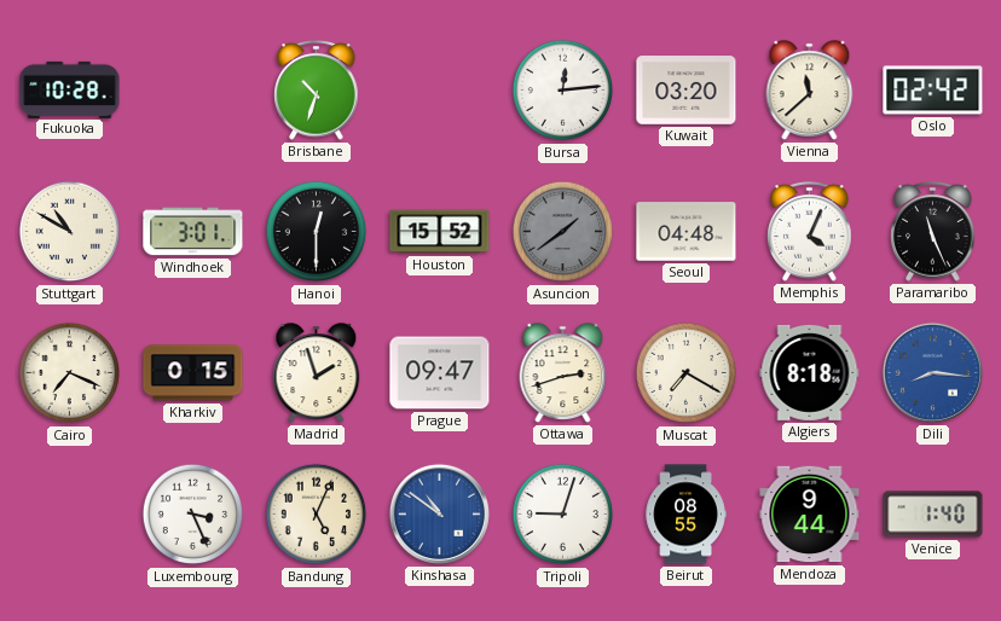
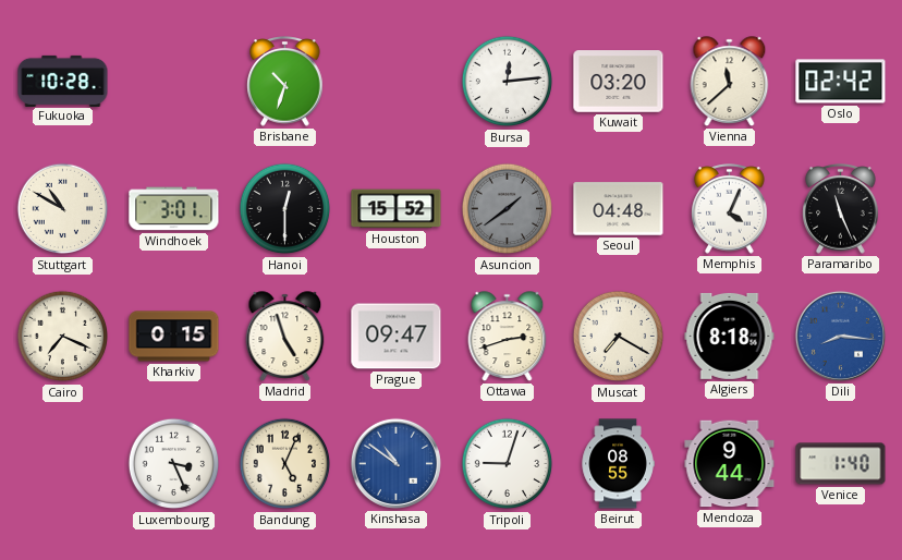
Madrid: 1:57 -> 4:57 (285, 337)
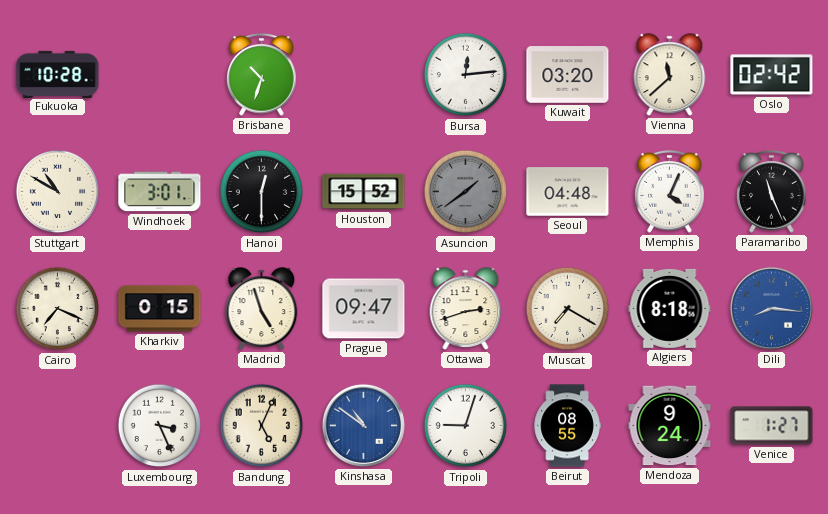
Mendoza: 9:44 -> 9:24 (670, 426)
Venice: 1:40 -> 1:27 (772, 426)
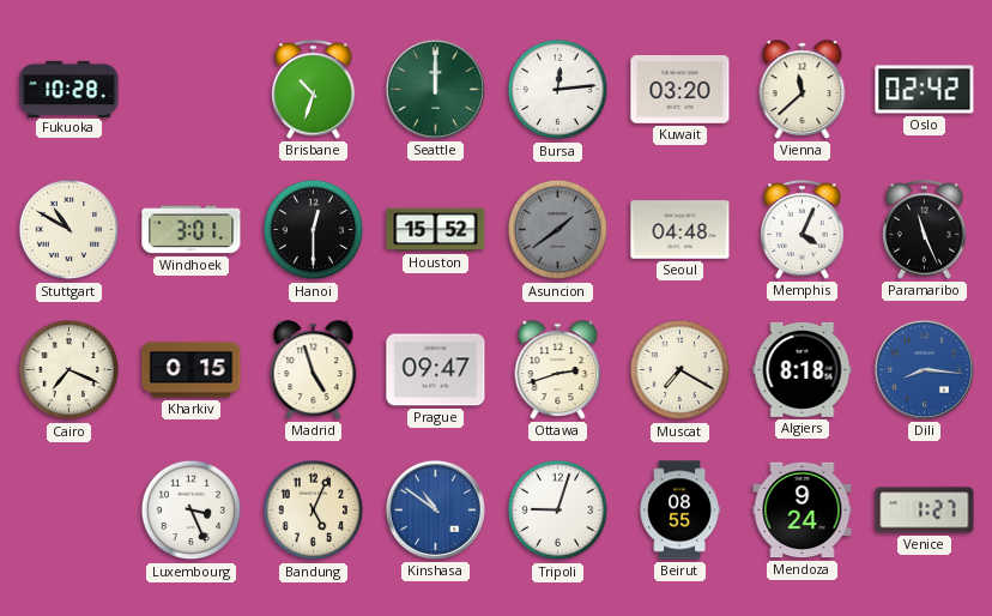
Seattle: none -> 12:00 (435, 89)
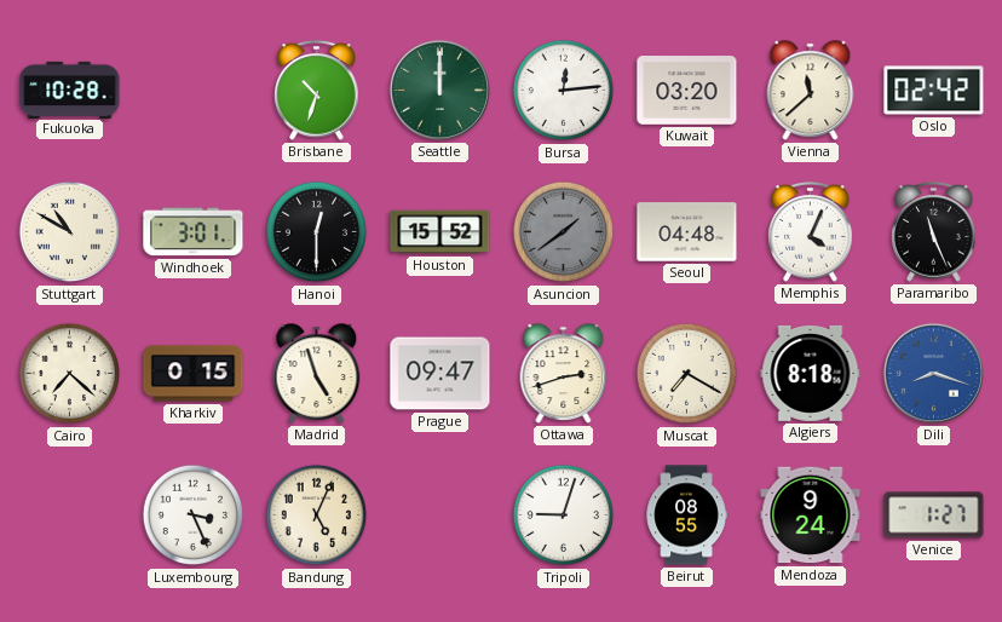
Cairo: 7:19 -> 7:22 (70, 374)
Dili: 8:16 -> 8:18 (933, 373)
Kinshasa: 10:51 -> none (435, 509)
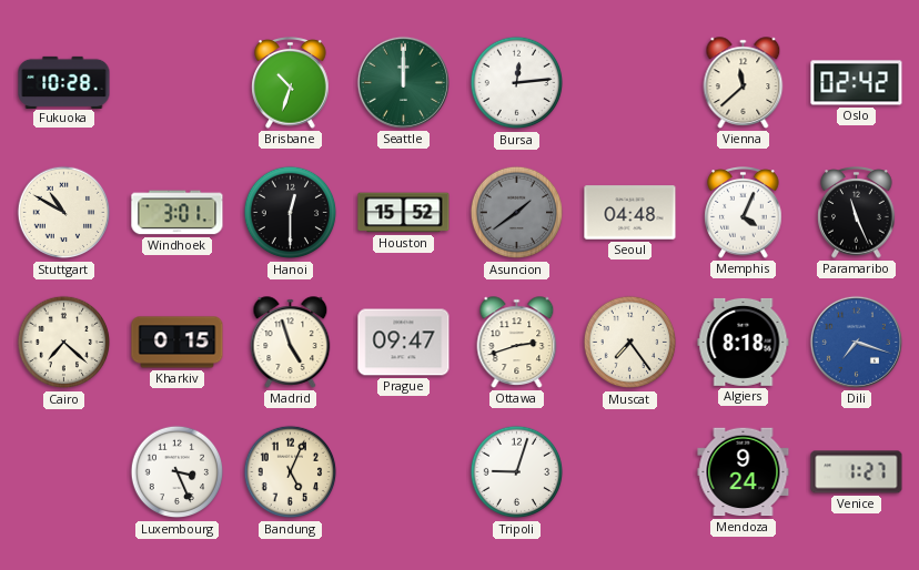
Kuwait: 03:20 -> none (687, 91)
Muscat: 7:20 -> 7:24 (630, 343)
Dili: 8:18 -> 7:18 (856, 342)
Beirut: 08:55 -> none (686, 516)
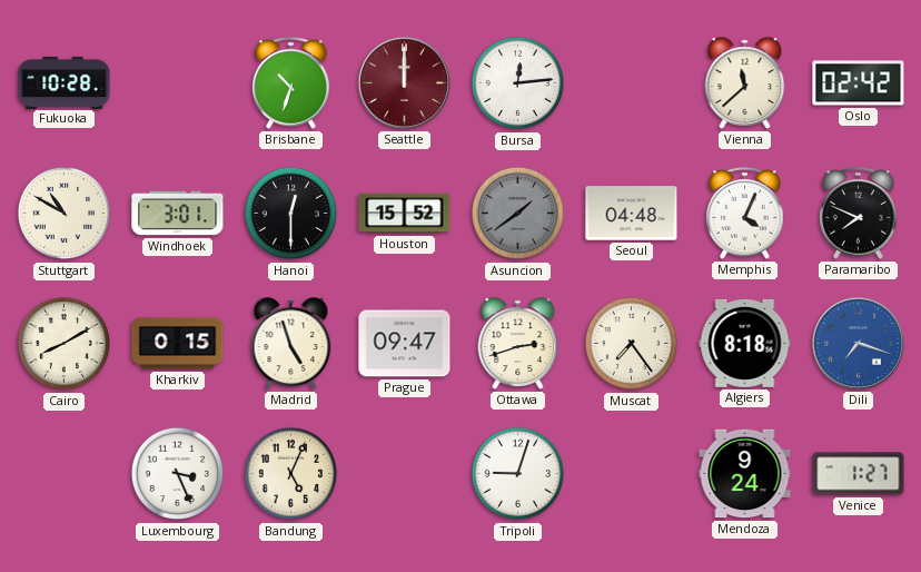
Seattle dial: green -> burgundy (404, 82)
Paramaribo: 11:26 -> 7:49 (859, 214)
Cairo: 7:22 -> 8:10 (65, 344)
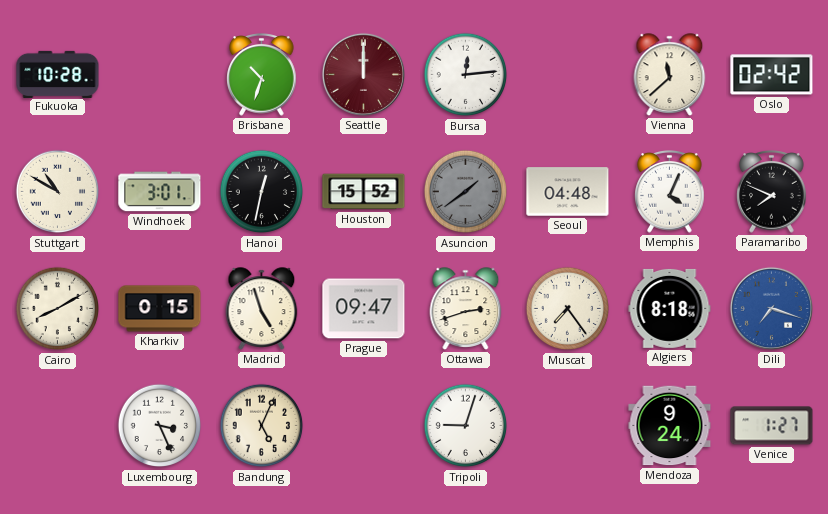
Hanoi: 12:30 -> 12:32 (262, 192)
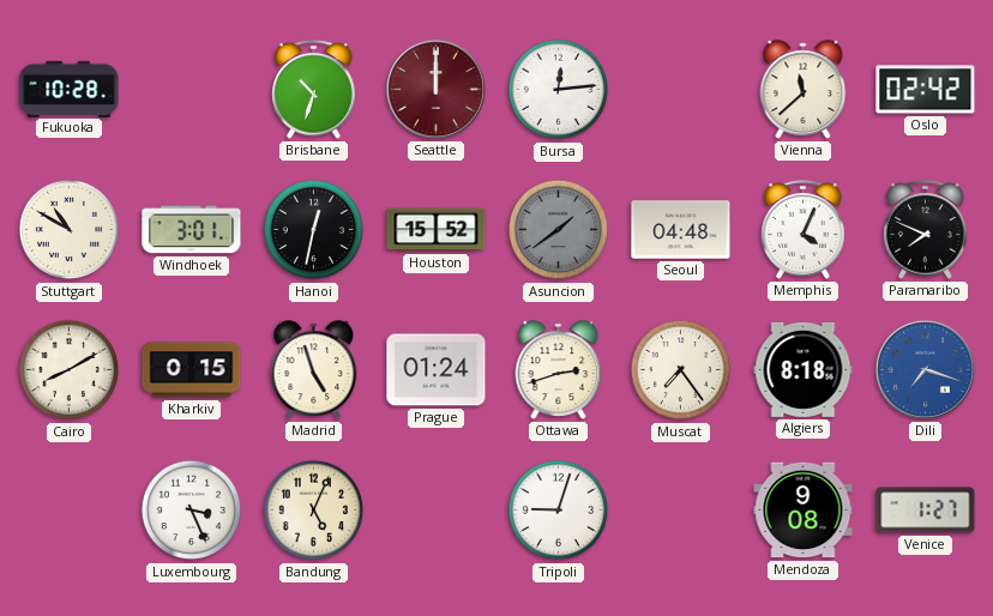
Prague: 09:47 -> 01:24 (437, 370)
Mendoza: 9:24 -> 9:08 (804, 511)
